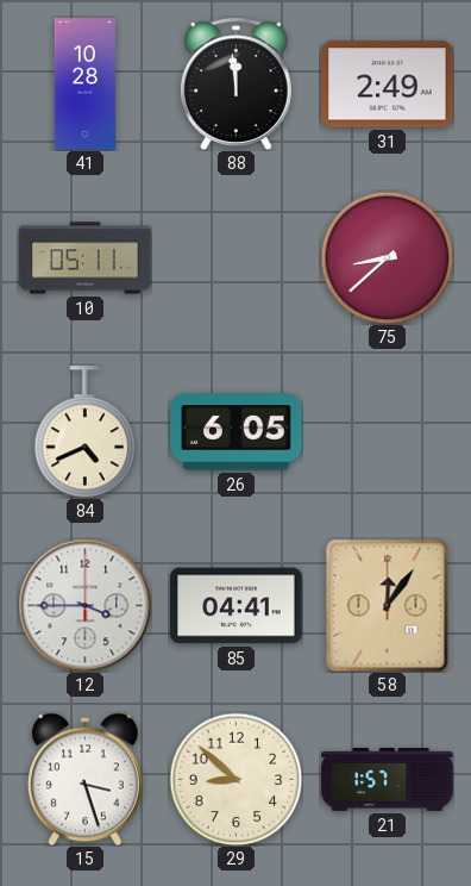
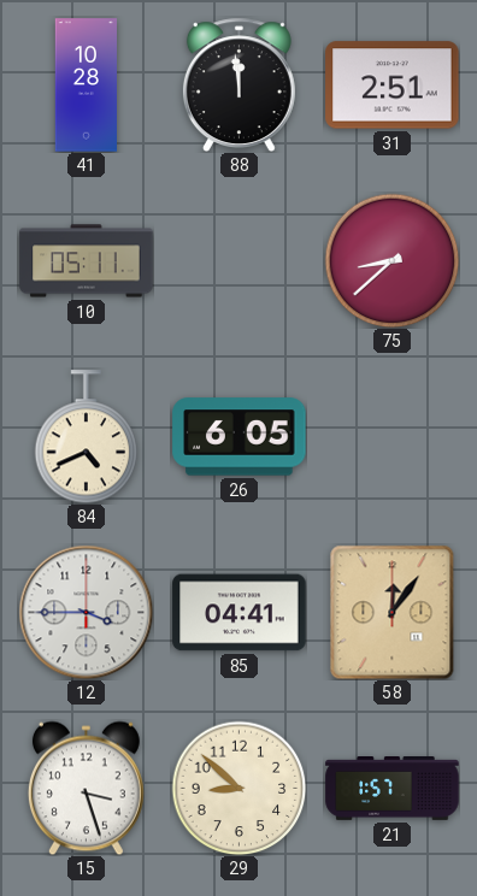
31: 2:49 -> 2:51 (393, 86)
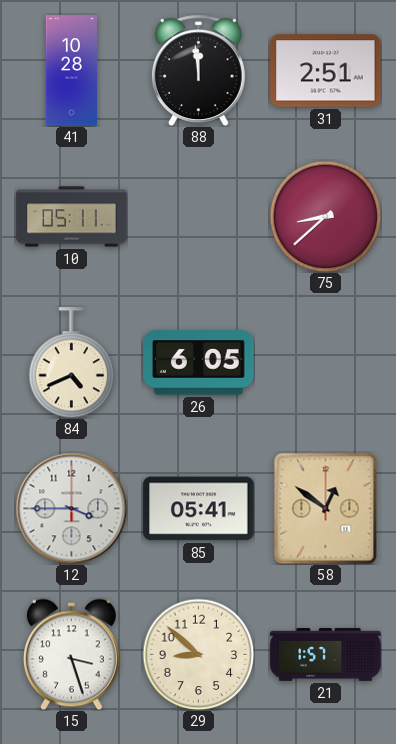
85: 04:41 -> 05:41 (199, 509)
58: 12:06 -> 12:51 (326, 508)
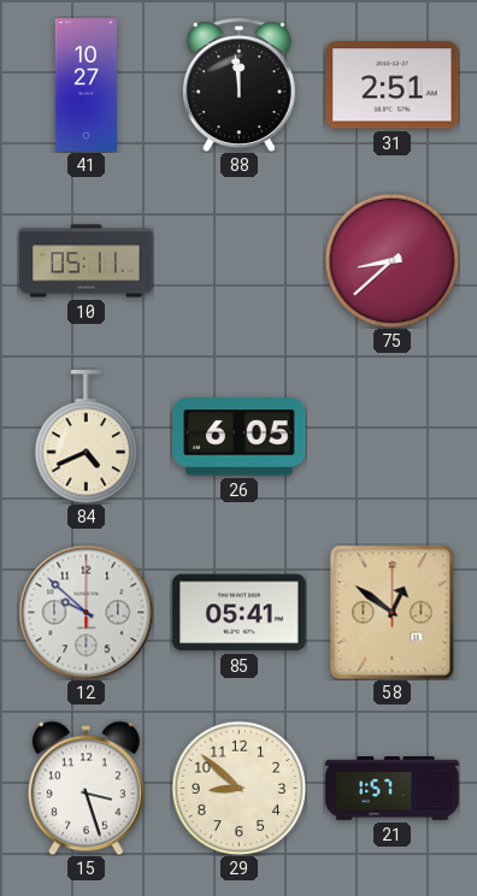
41: 10:28 -> 10:27 (86, 86)
12: 3:45 -> 9:52 (86, 612)
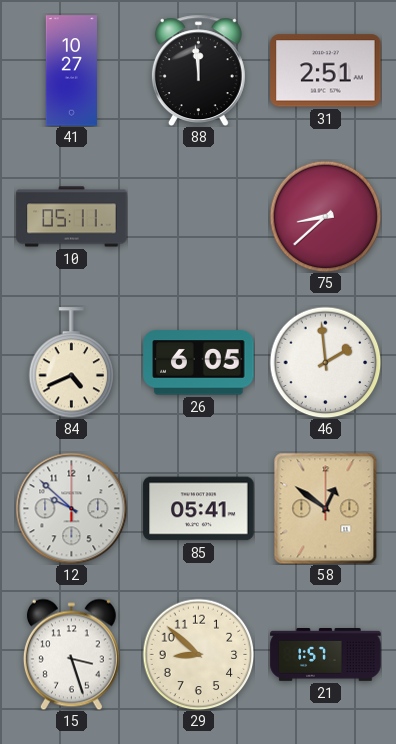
46: none -> 1:59 (325, 362)
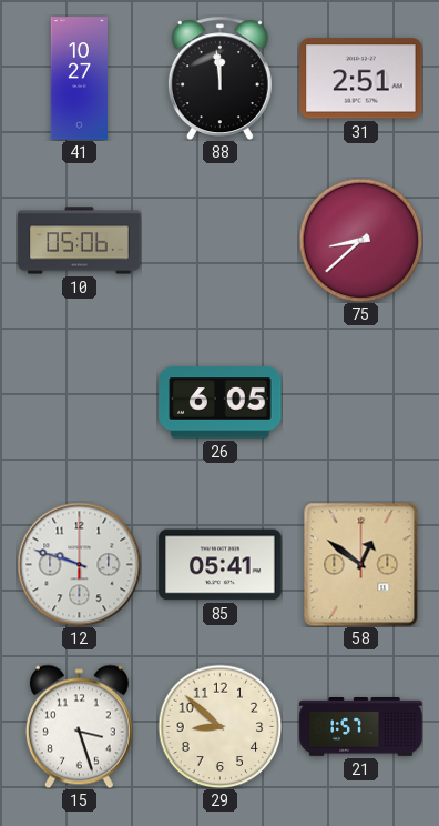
10: 05:11 -> 05:06 (80, 241)
84: 4:41 -> none (72, 363)
46: 1:59 -> none (325, 362)
12: 9:52 -> 9:48 (79, 564)
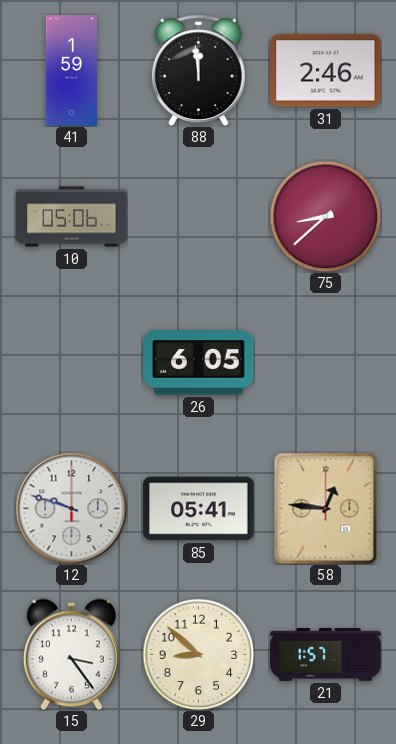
41: 10:27 -> 1:59 (71, 71)
31: 2:51 -> 2:46 (326, 71)
58: 12:51 -> 12:46 (326, 508)
15: 3:27 -> 3:24 (71, 654)
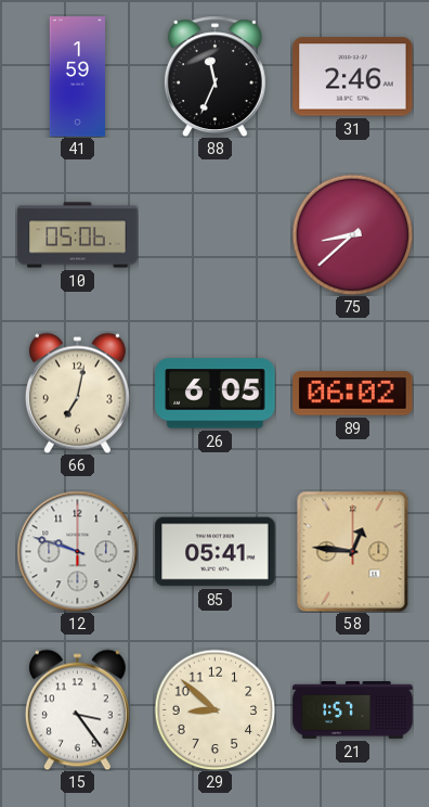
88: 11:59 -> 11:34 (214, 76)
66: none -> 7:02 (77, 393)
89: none -> 06:02 (353, 394)
